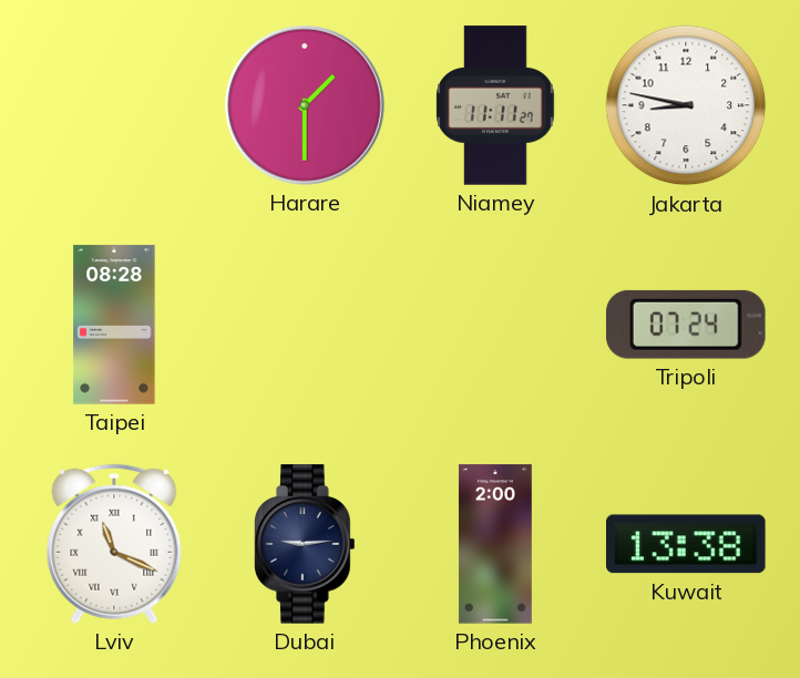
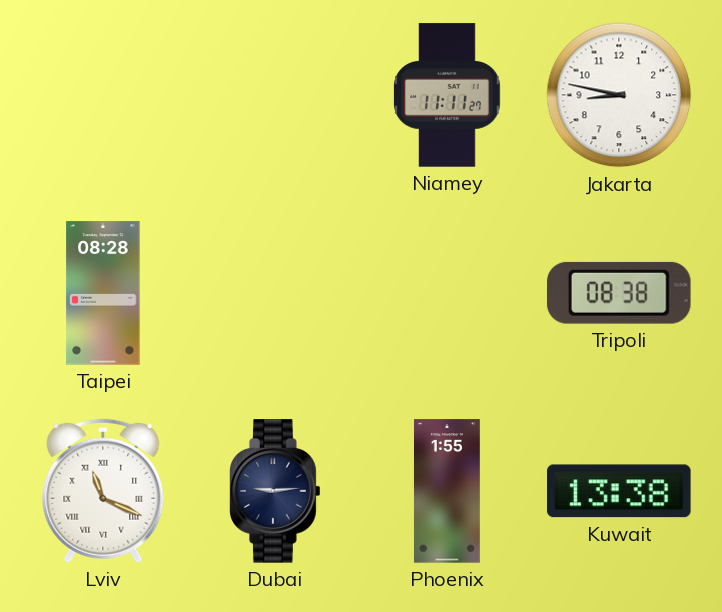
Harare: 1:30 -> none (305, 105)
Tripoli: 07:24 -> 08:38 (619, 293)
Phoenix: 2:00 -> 1:55 (447, 491)
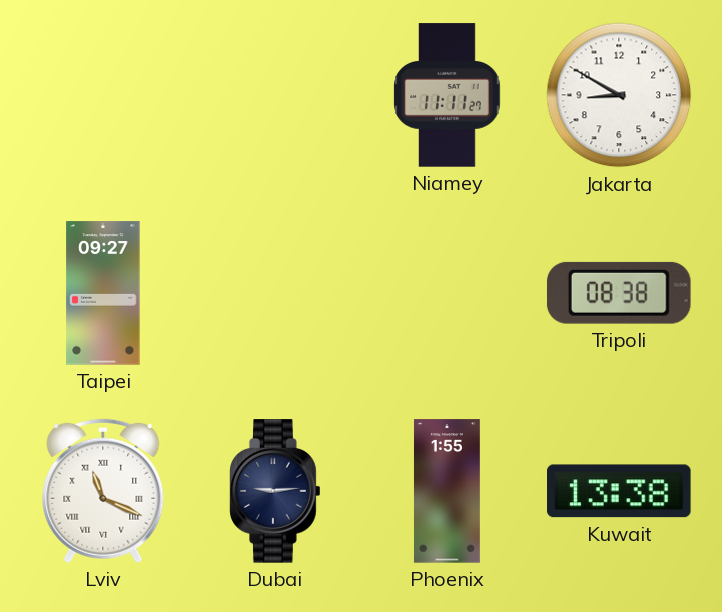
Jakarta: 8:47 -> 8:50 (619, 95)
Taipei: 08:28 -> 09:27 (103, 293)
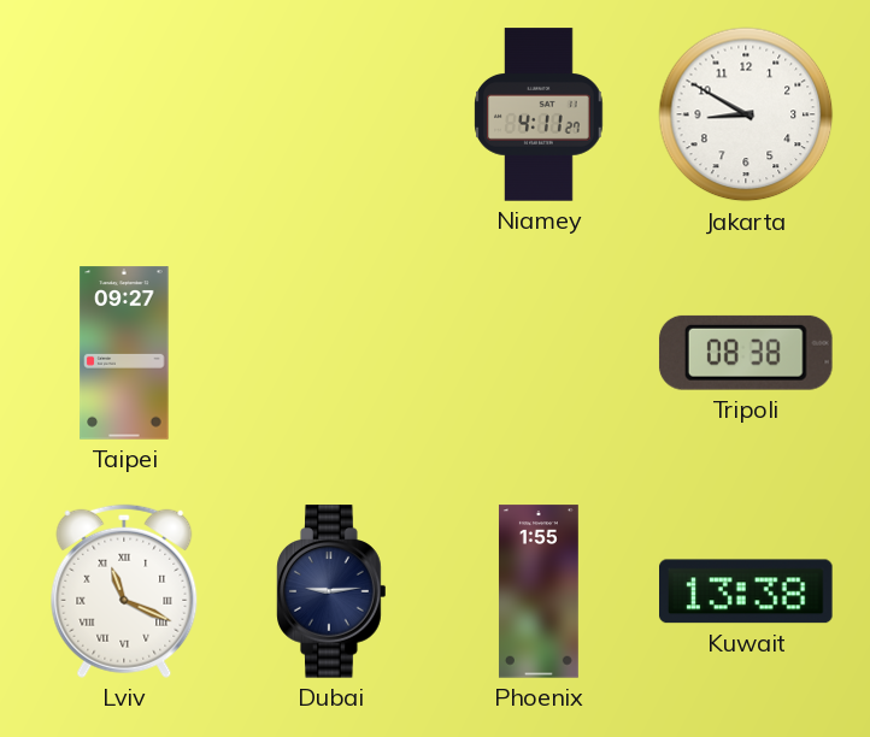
Niamey: 11:11 -> 4:11 (539, 114)
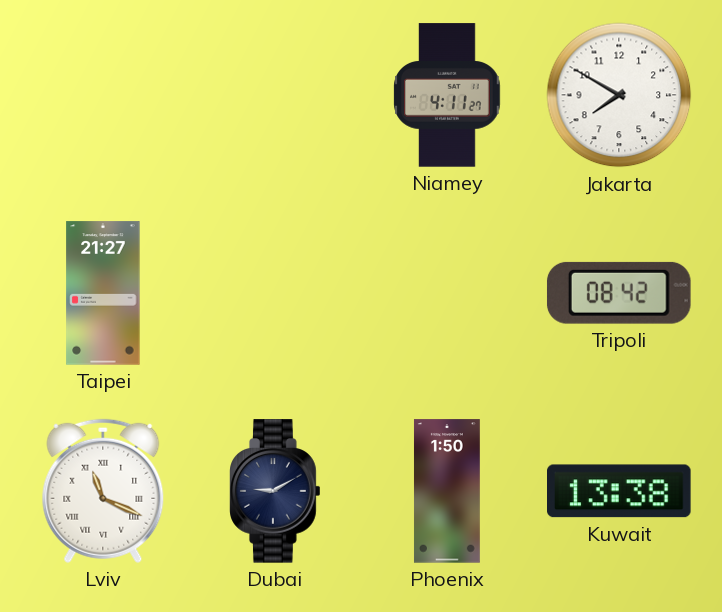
Jakarta: 8:50 -> 7:50 (619, 95)
Taipei: 09:27 -> 21:27 (103, 293)
Tripoli: 08:38 -> 08:42 (619, 293)
Dubai: 9:14 -> 9:10 (275, 491)
Phoenix: 1:55 -> 1:50 (447, 491)
